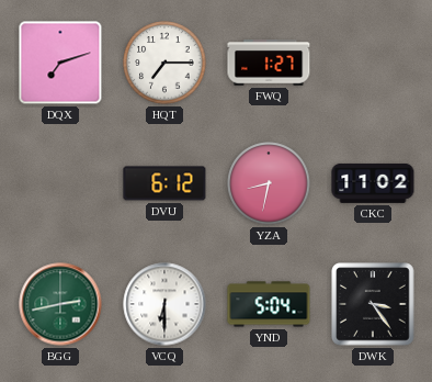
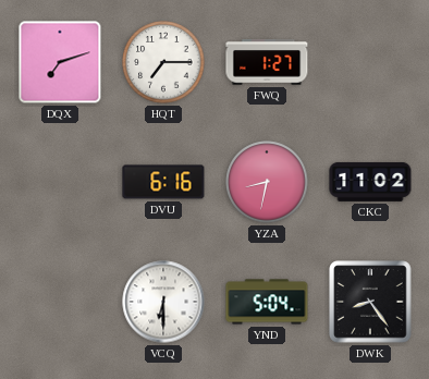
DVU: 6:12 -> 6:16 (163, 182)
BGG: 2:43 -> none (60, 304)
DWK: 3:24 -> 8:24 (370, 302)
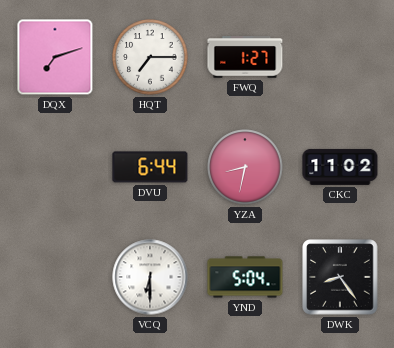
DVU: 6:16 -> 6:44 (150, 167)
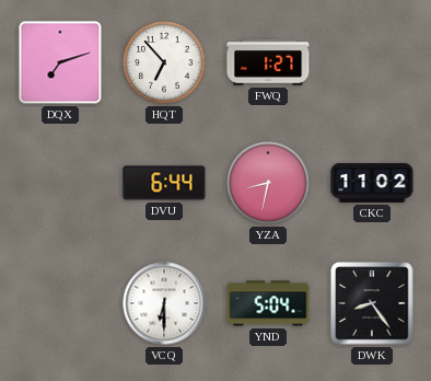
HQT: 7:15 -> 6:53 (164, 62)
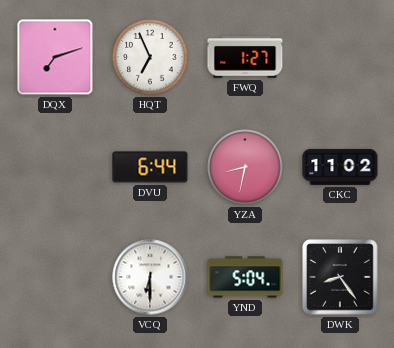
HQT: 6:53 -> 6:56 (150, 57)
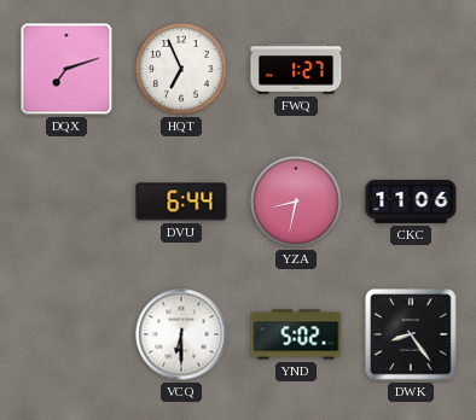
CKC: 11:02 -> 11:06 (411, 202)
YND: 5:04 -> 5:02 (296, 334)
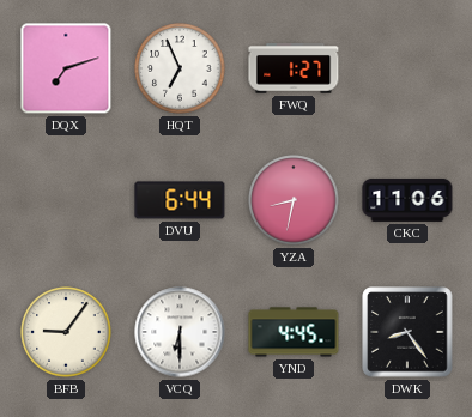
BFB: none -> 9:06 (66, 332)
YND: 5:02 -> 4:45 (294, 332)
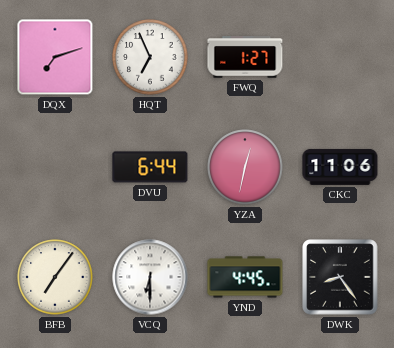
YZA: 8:32 -> 12:32 (245, 167)
BFB: 9:06 -> 7:06 (55, 277)
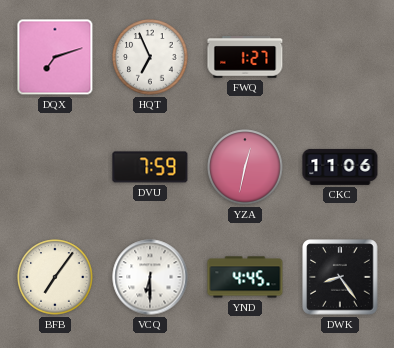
DVU: 6:44 -> 7:59 (150, 167)
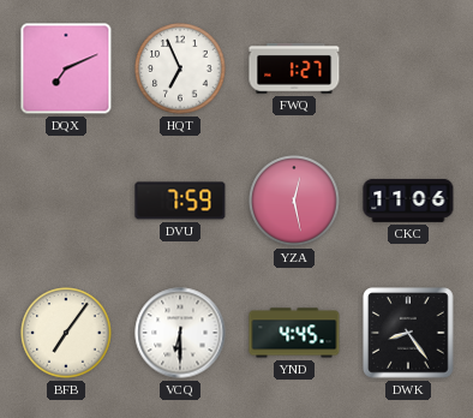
DQX: 7:12 -> 7:11 (66, 68)
YZA: 12:32 -> 12:28 (294, 201)
